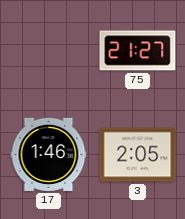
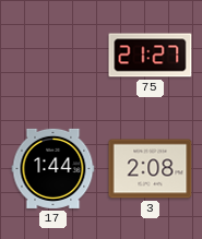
17: 1:46 -> 1:44 (54, 168)
3: 2:05 -> 2:08 (151, 169)
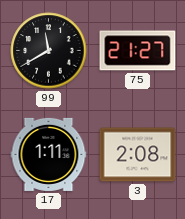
99: none -> 11:40 (49, 51)
17: 1:44 -> 1:11 (49, 154)
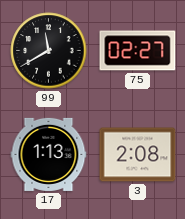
75: 21:27 -> 02:27 (138, 51)
17: 1:11 -> 1:13 (49, 154)
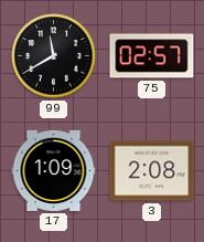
75: 02:27 -> 02:57 (152, 56)
17: 1:13 -> 1:09 (54, 170)
